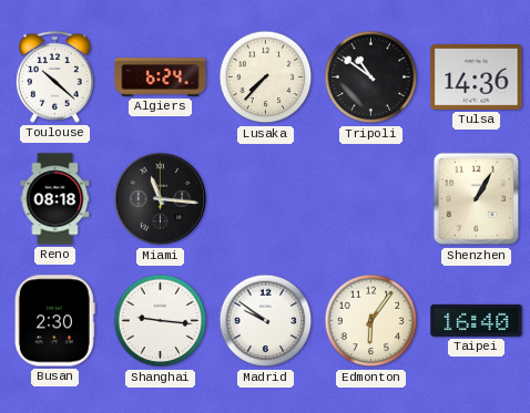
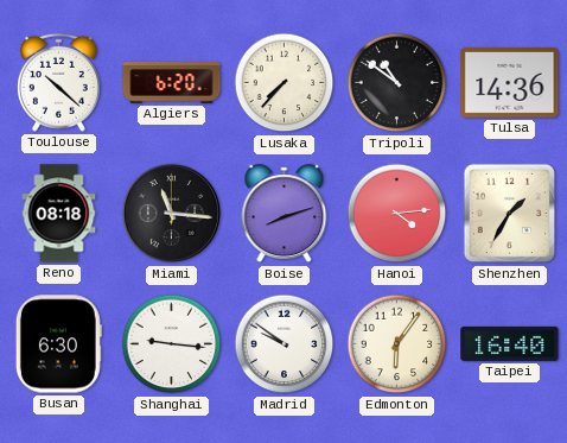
Algiers: 6:24 -> 6:20 (172, 83)
Boise: none -> 8:12 (285, 214)
Hanoi: none -> 4:14 (397, 214)
Shenzhen: 1:05 -> 1:35 (509, 214)
Busan: 2:30 -> 6:30 (58, 344)
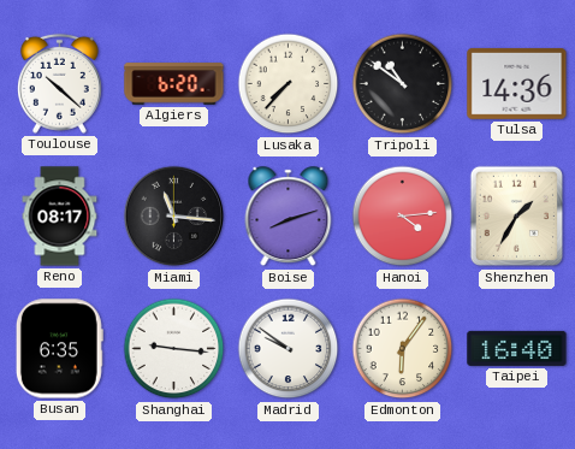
Reno: 08:18 -> 08:17 (60, 217)
Busan: 6:30 -> 6:35 (59, 349)
